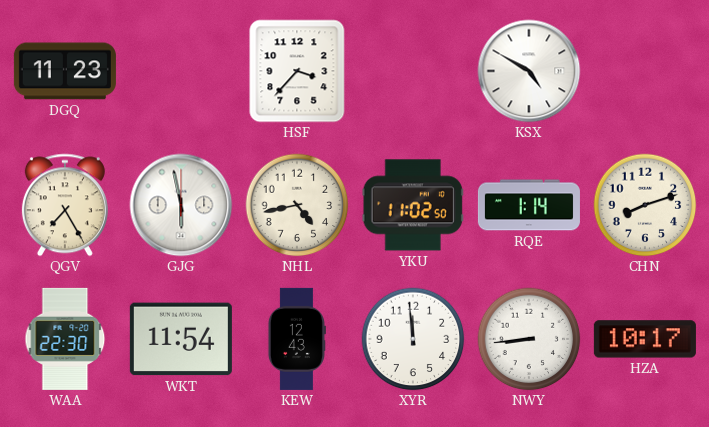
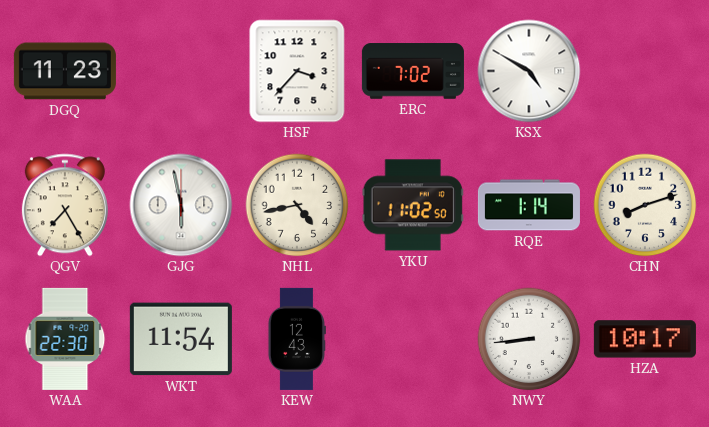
ERC: none -> 7:02 (413, 71)
XYR: 11:59 -> none (413, 339)
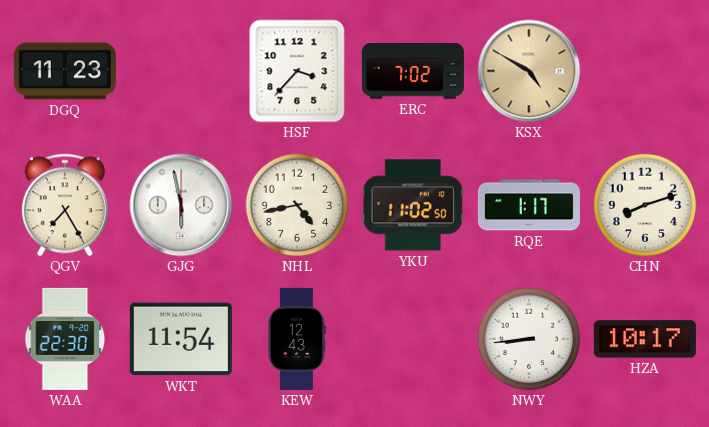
KSX dial: white -> champagne (529, 71)
RQE: 1:14 -> 1:17 (529, 205)
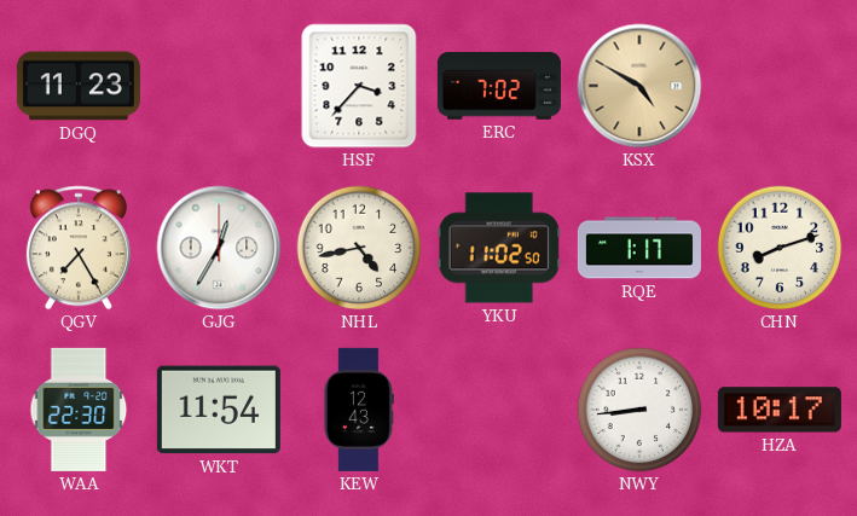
GJG: 5:58 -> 12:35 (219, 248)
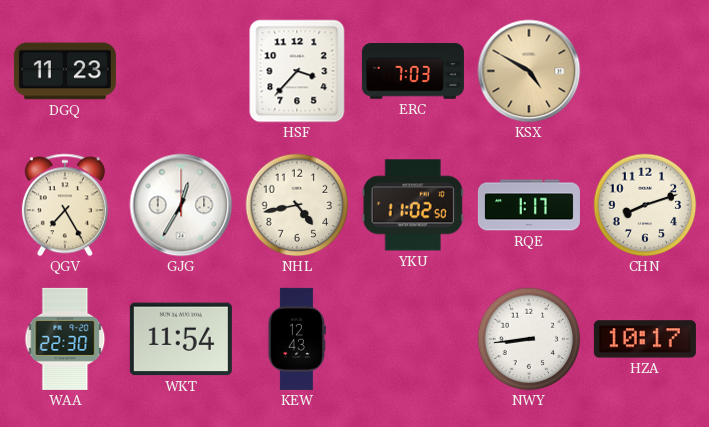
ERC: 7:02 -> 7:03 (413, 71)
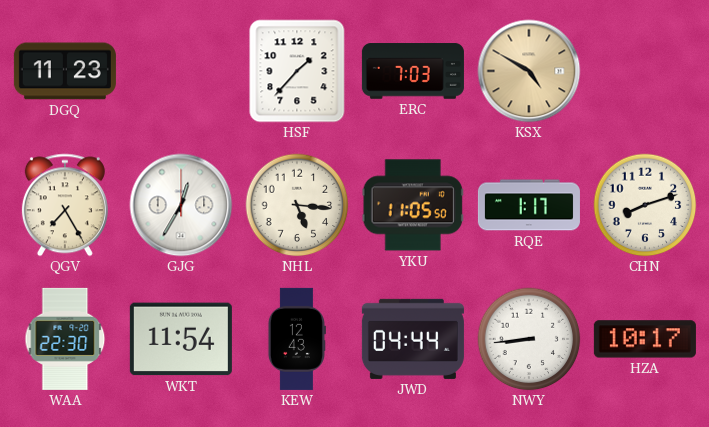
HSF: 3:37 -> 1:37 (297, 71)
NHL: 4:43 -> 5:16 (297, 205)
YKU: 11:02 -> 11:05 (413, 205)
JWD: none -> 04:44 (413, 339)
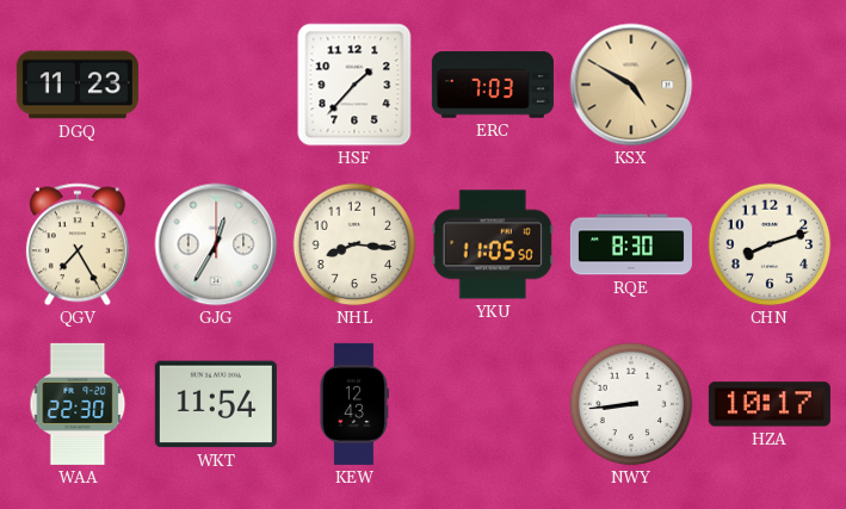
NHL: 5:16 -> 8:16 (354, 244)
RQE: 1:17 -> 8:30 (631, 244)
JWD: 04:44 -> none (413, 339)
